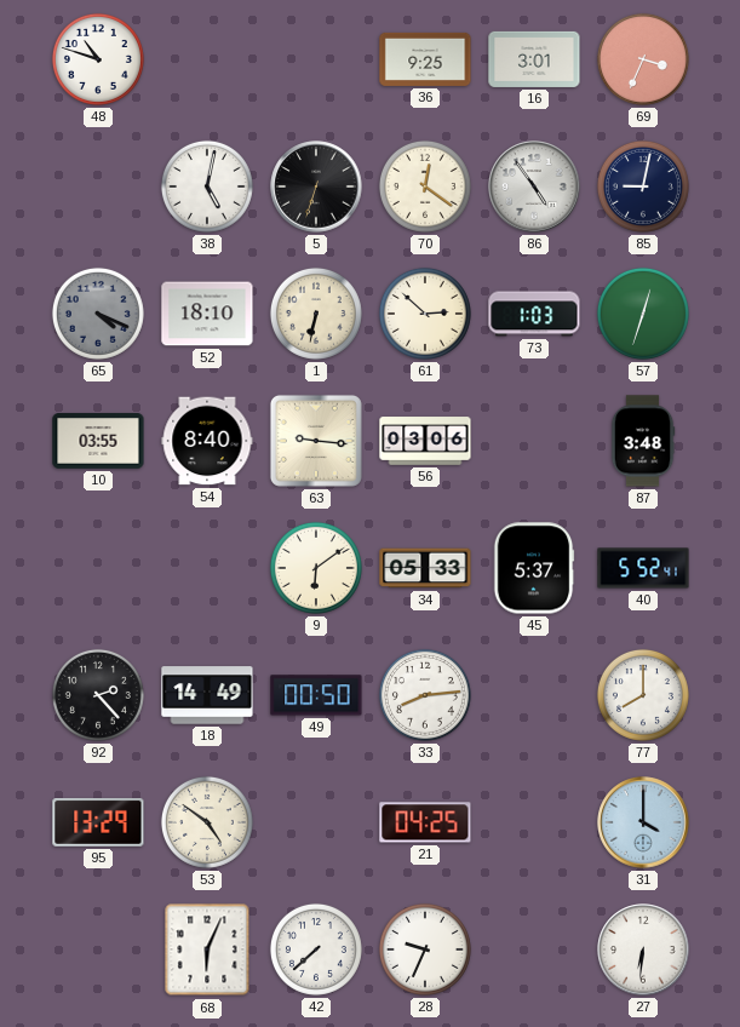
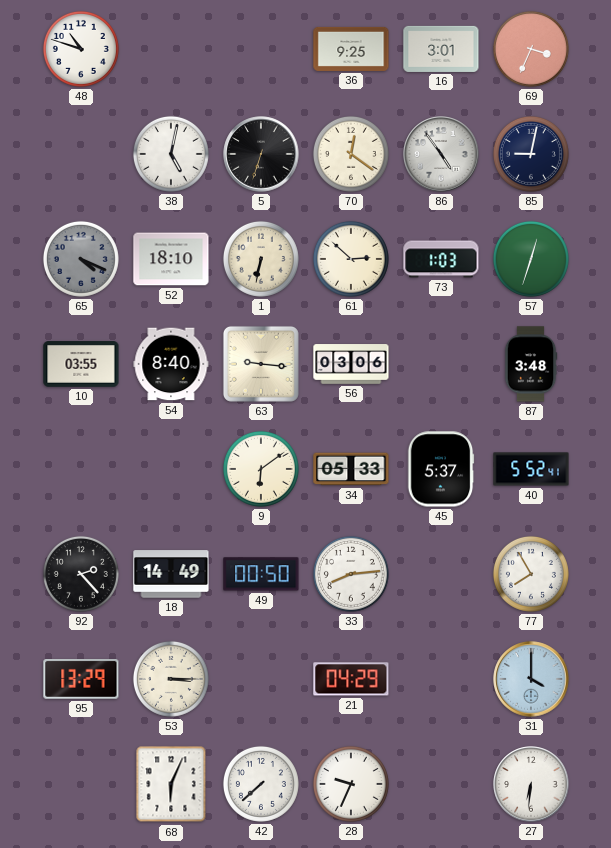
77: 8:00 -> 7:55 (531, 574)
53: 4:51 -> 3:15 (171, 679)
21: 04:25 -> 04:29 (351, 679)
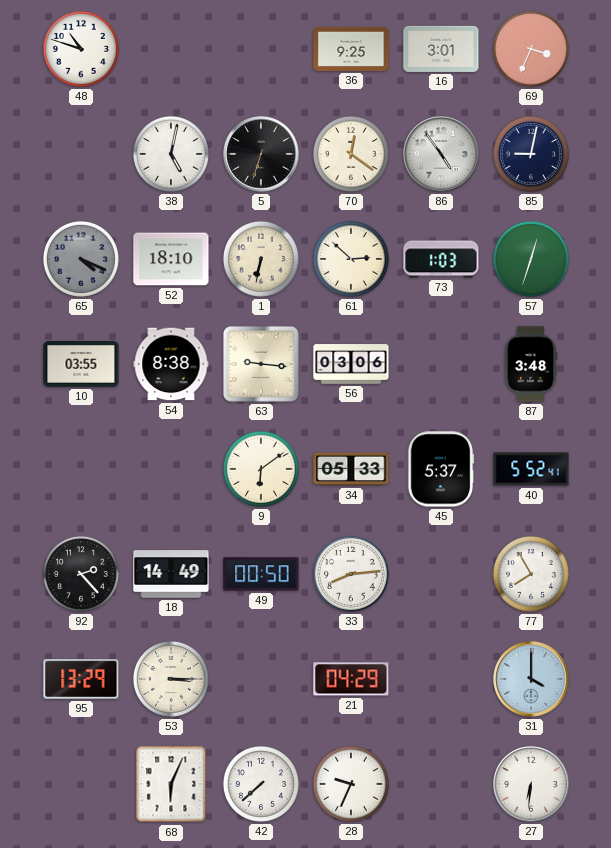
54: 8:40 -> 8:38 (171, 364)
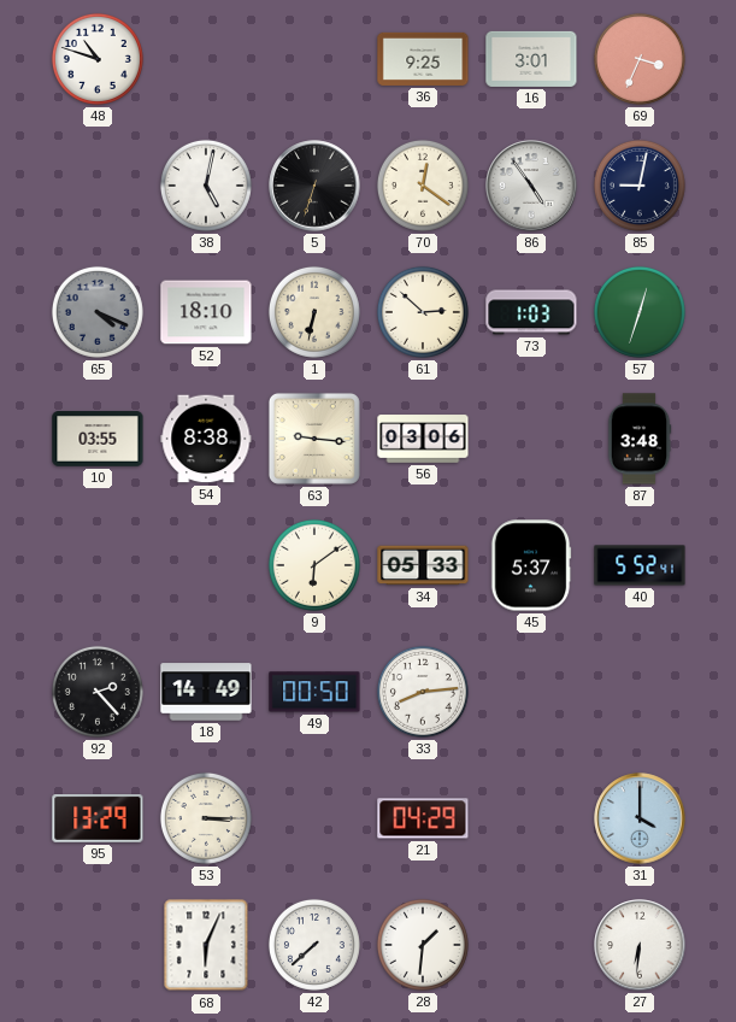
77: 7:55 -> none (531, 574)
28: 9:34 -> 1:31 (423, 945)
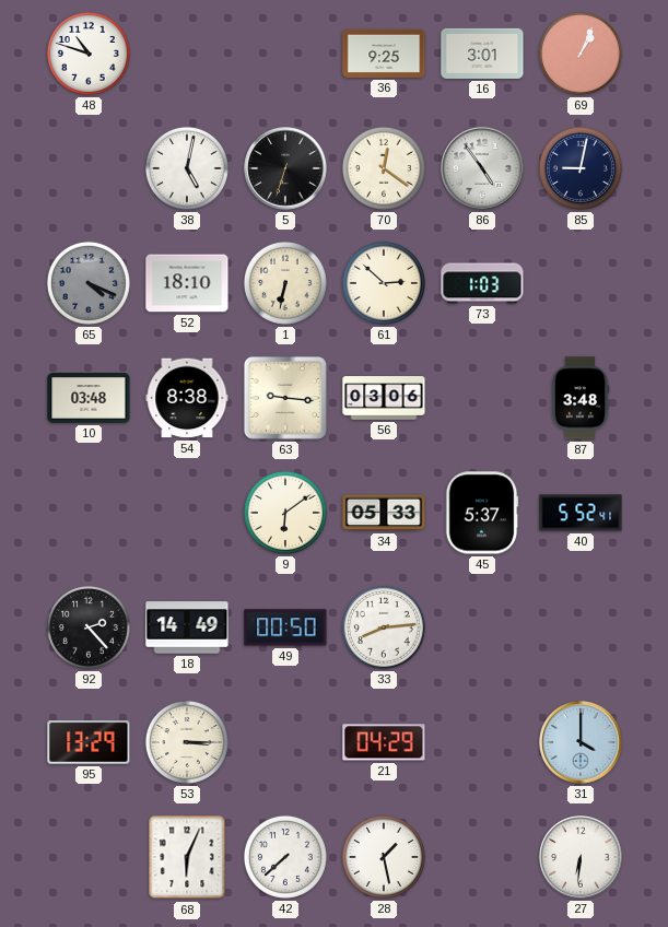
69: 3:34 -> 1:04 (581, 54)
57: 12:33 -> none (640, 312)
10: 03:55 -> 03:48 (89, 398)
28: 1:31 -> 1:28 (384, 857)
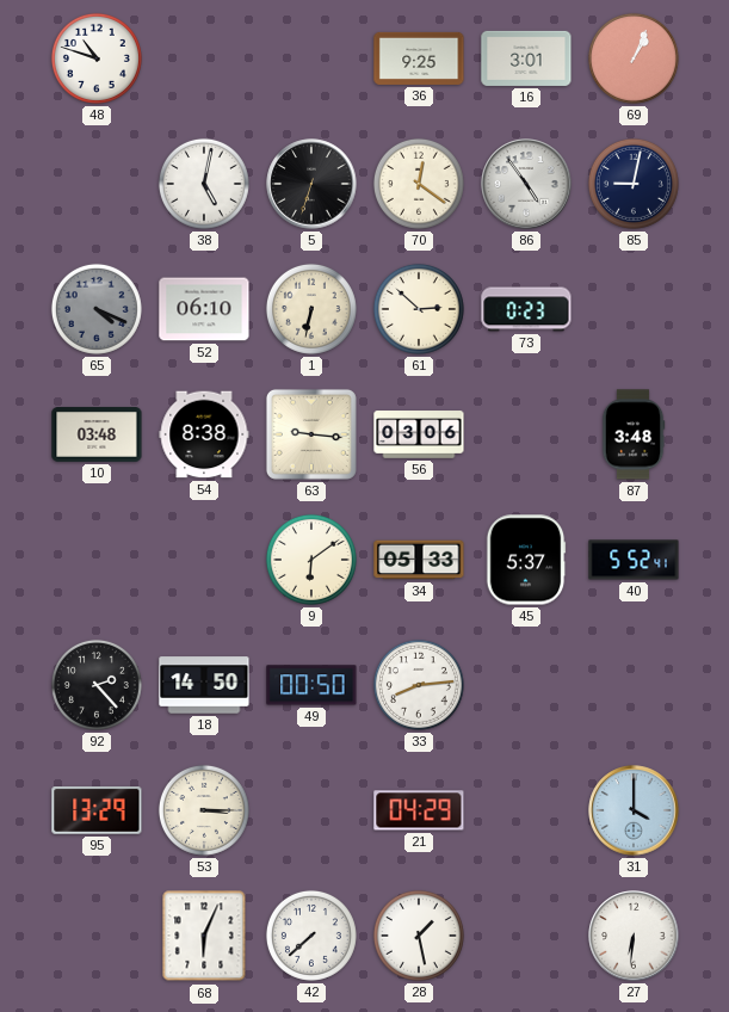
52: 18:10 -> 06:10 (204, 309)
73: 1:03 -> 0:23 (526, 309)
18: 14:49 -> 14:50 (204, 685)
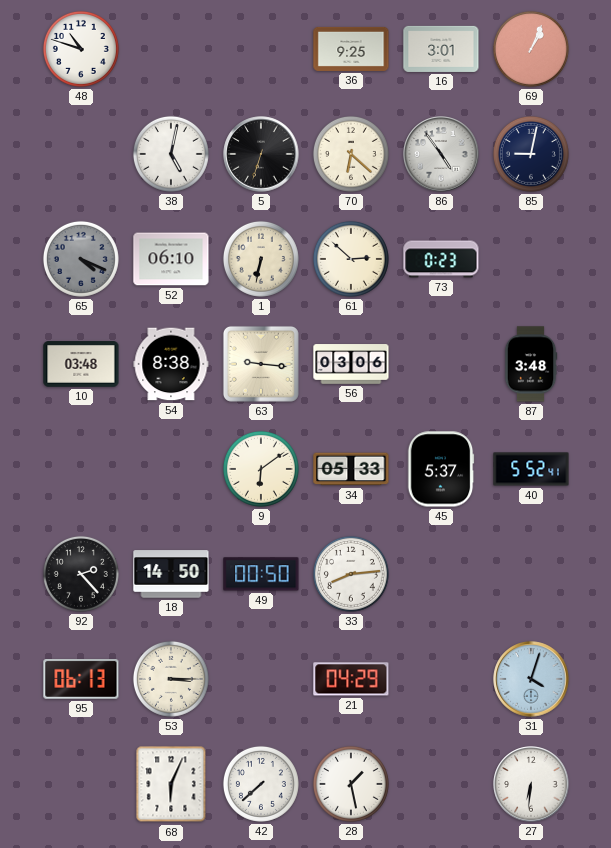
70: 12:21 -> 6:22 (351, 154)
95: 13:29 -> 06:13 (81, 680)
31: 4:00 -> 4:03 (531, 679)
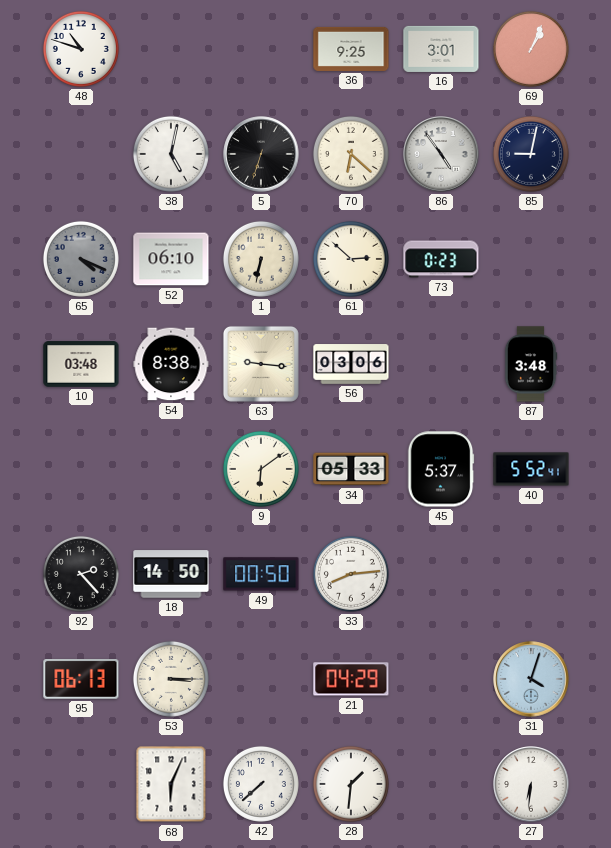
28: 1:28 -> 1:31 (351, 784)
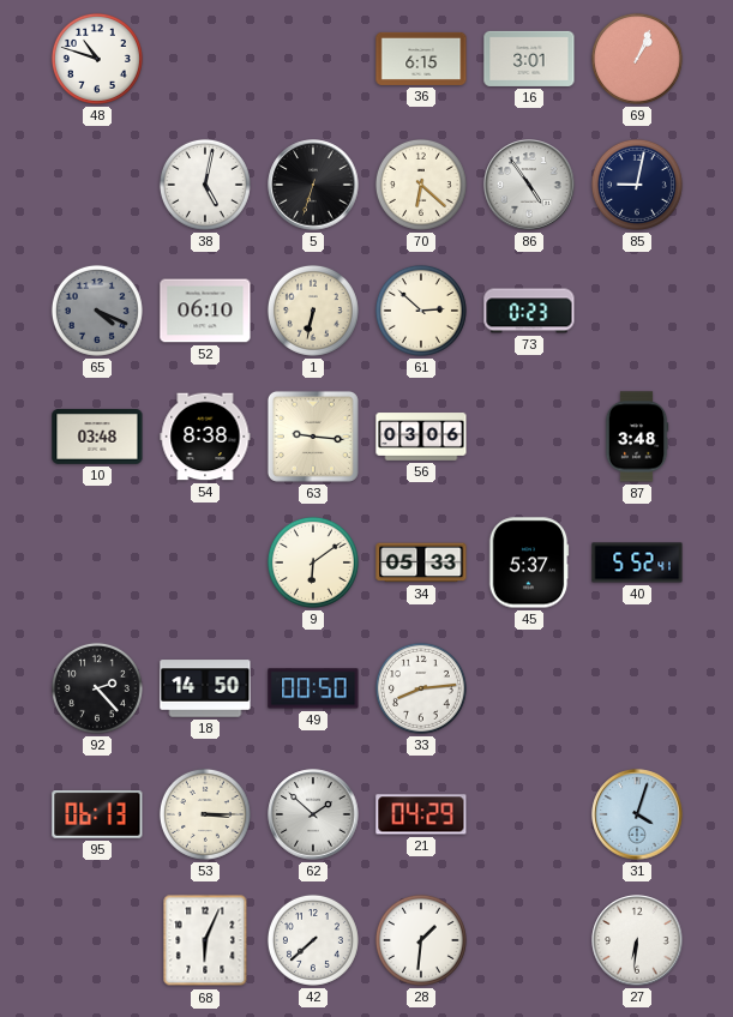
36: 9:25 -> 6:15 (421, 59)
62: none -> 1:52 (313, 814)
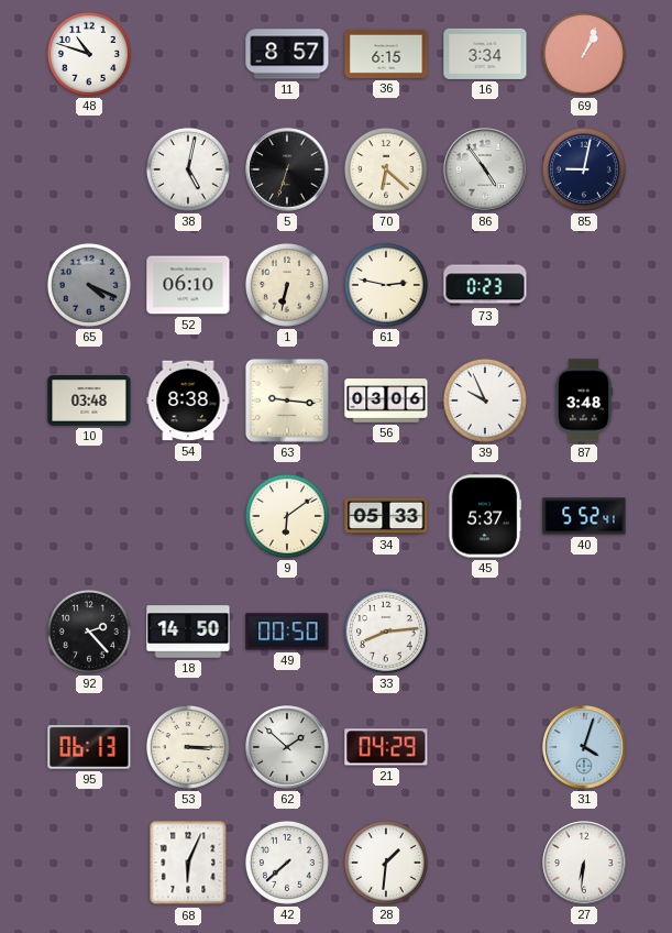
11: none -> 8:57 (287, 54)
16: 3:01 -> 3:34 (485, 54)
61: 2:52 -> 2:47 (386, 285)
39: none -> 9:56 (485, 400)
